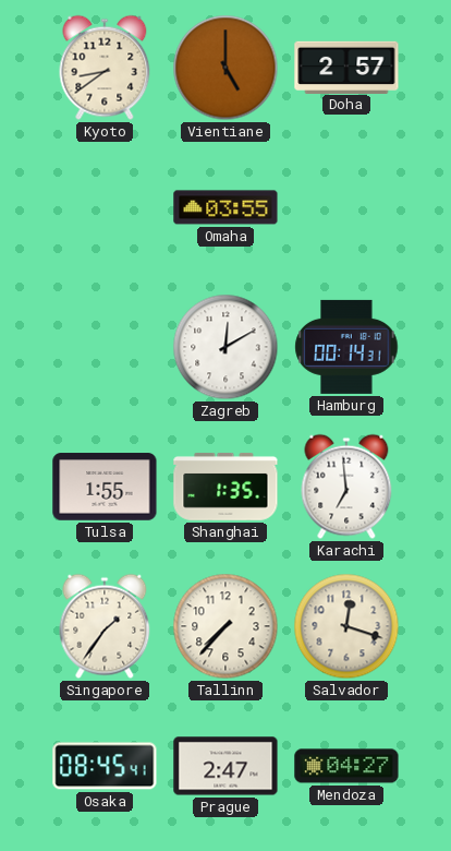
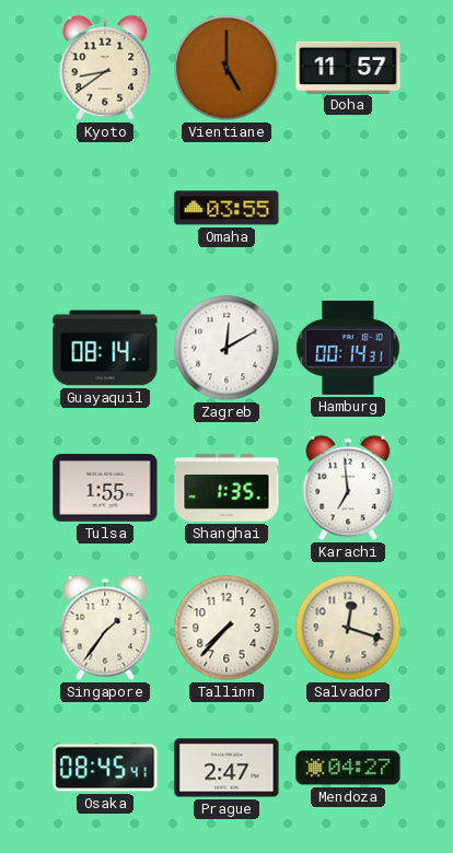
Doha: 2:57 -> 11:57 (348, 67)
Guayaquil: none -> 08:14 (105, 348)
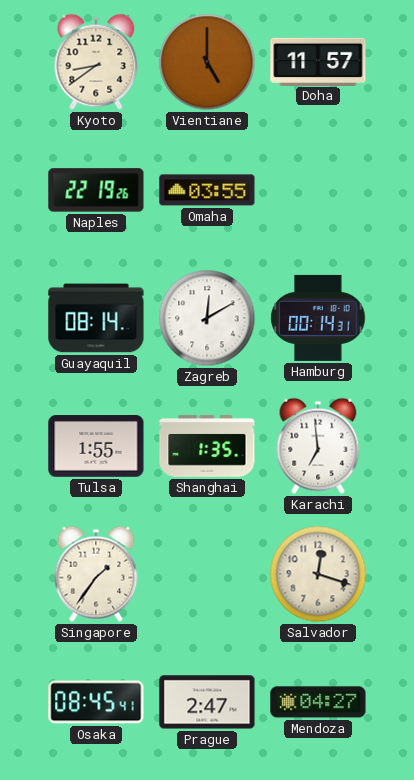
Naples: none -> 22:19 (96, 190)
Tallinn: 7:37 -> none (226, 628)
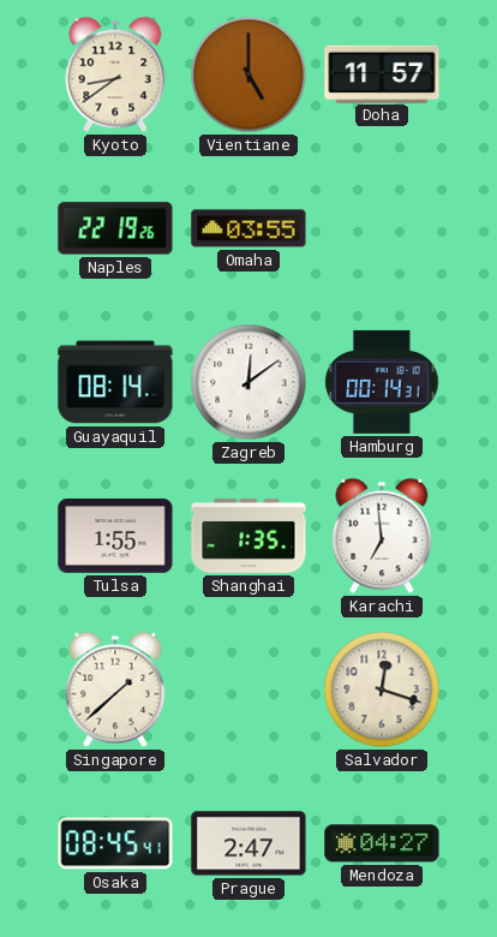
Zagreb: 12:10 -> 12:09 (248, 382)
Singapore: 1:36 -> 1:38 (115, 690)
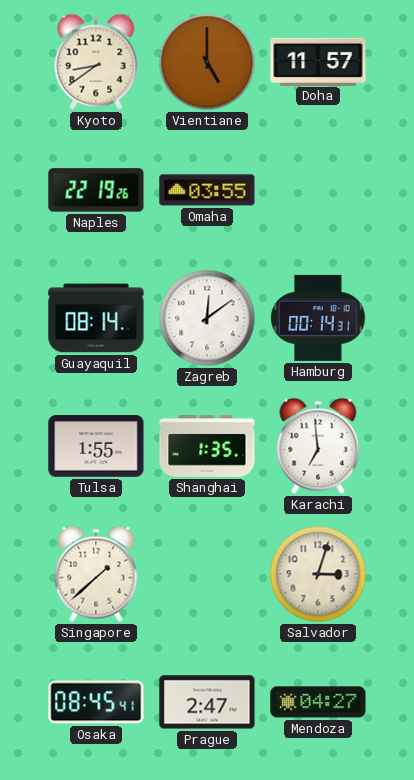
Salvador: 12:18 -> 3:03 (318, 574)
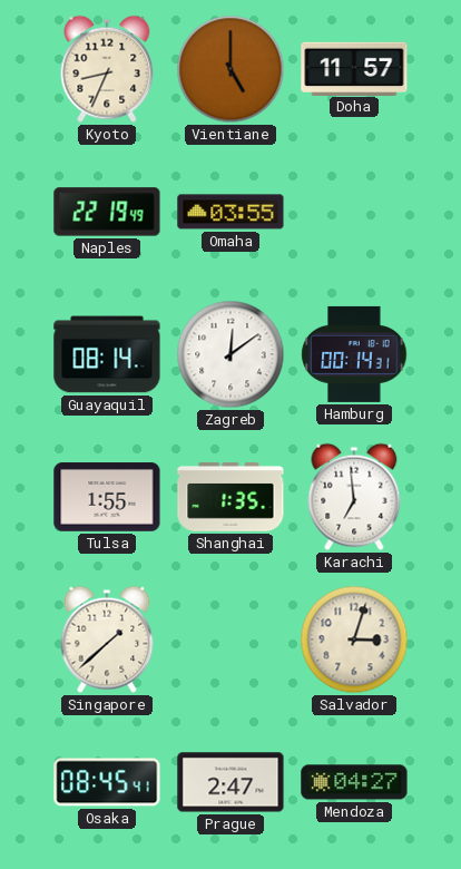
Kyoto: 8:39 -> 8:34 (107, 69)
Naples: 22:19:26 -> 22:19:49 (107, 212)
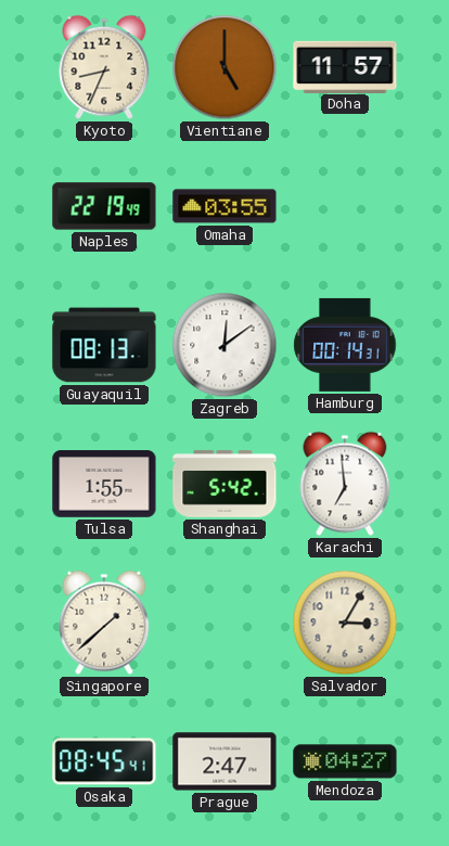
Guayaquil: 08:14 -> 08:13 (104, 345)
Shanghai: 1:35 -> 5:42 (224, 484)
Salvador: 3:03 -> 3:05 (345, 623)
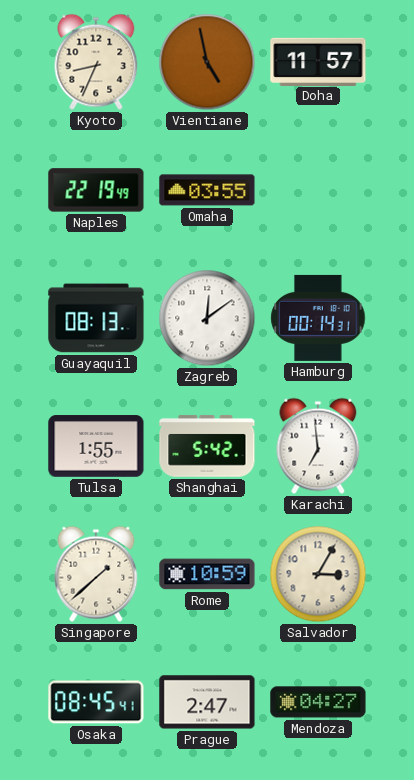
Vientiane: 5:00 -> 4:58 (207, 62)
Rome: none -> 10:59 (207, 574)
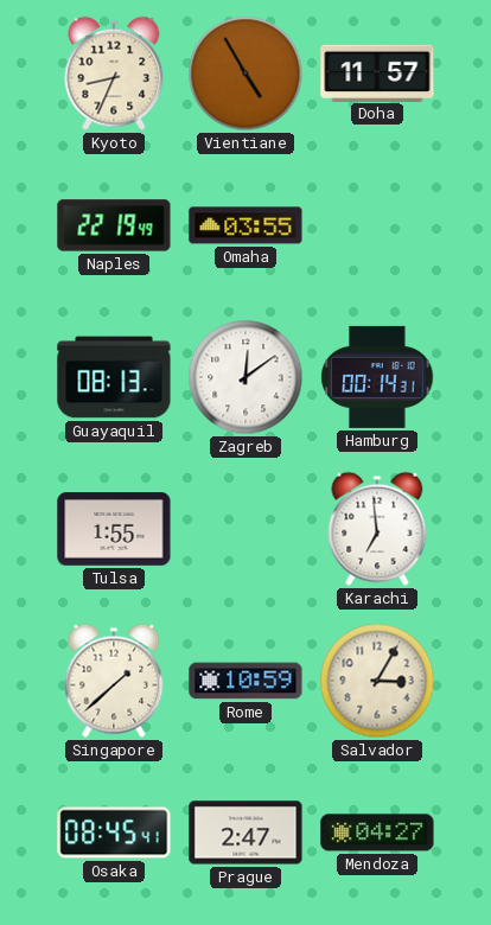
Vientiane: 4:58 -> 4:55 (245, 74)
Shanghai: 5:42 -> none (207, 446)
